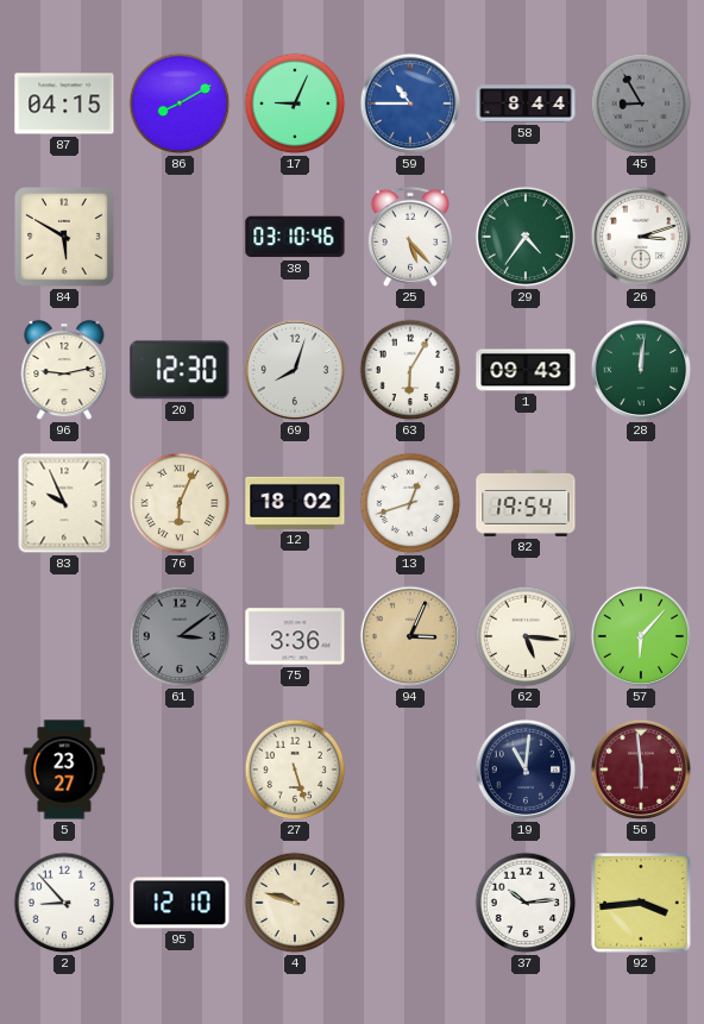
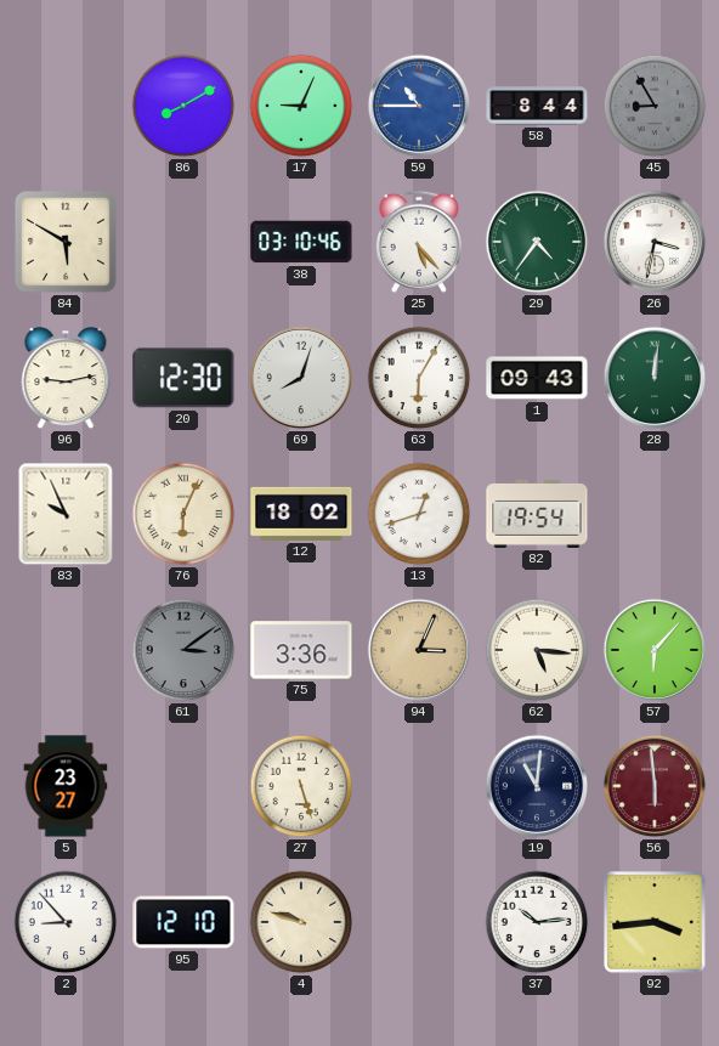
87: 04:15 -> none (64, 103)
26: 3:12 -> 3:32 (655, 242)
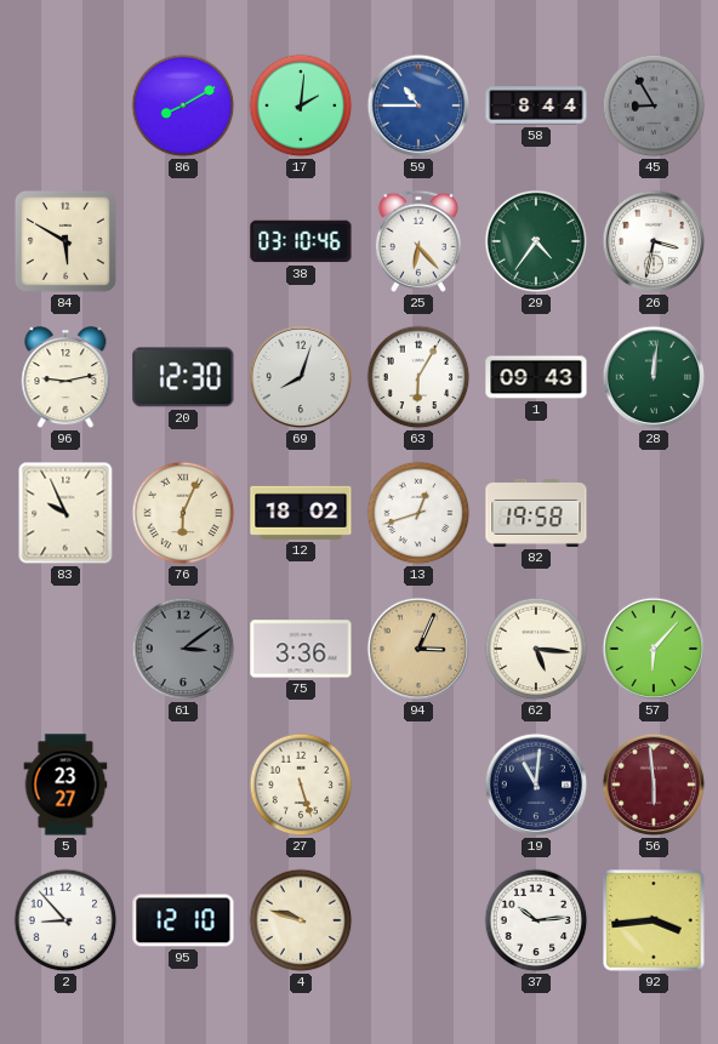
17: 9:04 -> 2:01 (301, 105)
25: 5:23 -> 6:23 (418, 241)
82: 19:54 -> 19:58 (536, 513)
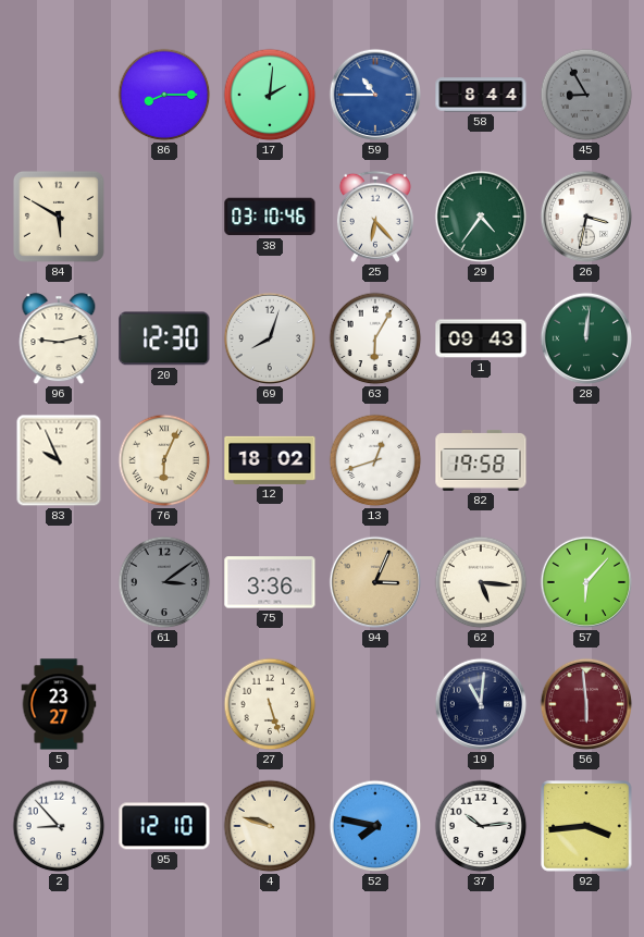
86: 8:10 -> 8:15 (164, 95)
52: none -> 7:47 (375, 826)
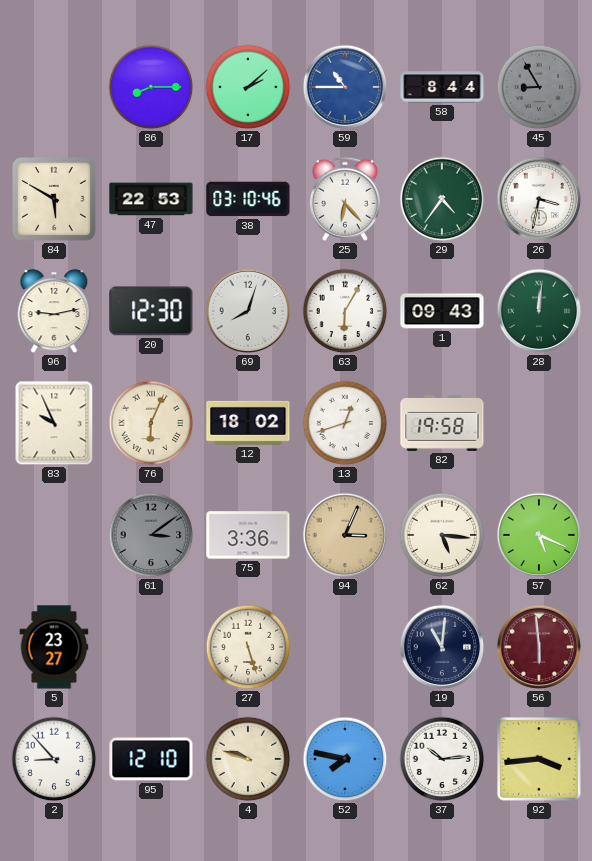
17: 2:01 -> 2:08 (248, 87)
47: none -> 22:53 (151, 199)
57: 6:07 -> 5:19 (539, 535)
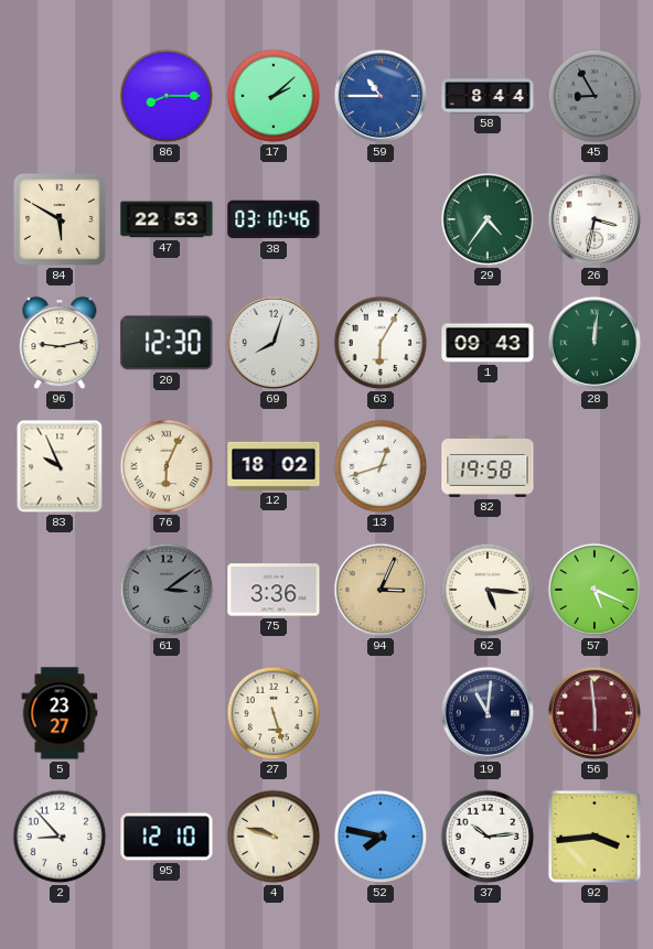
25: 6:23 -> none (345, 199)
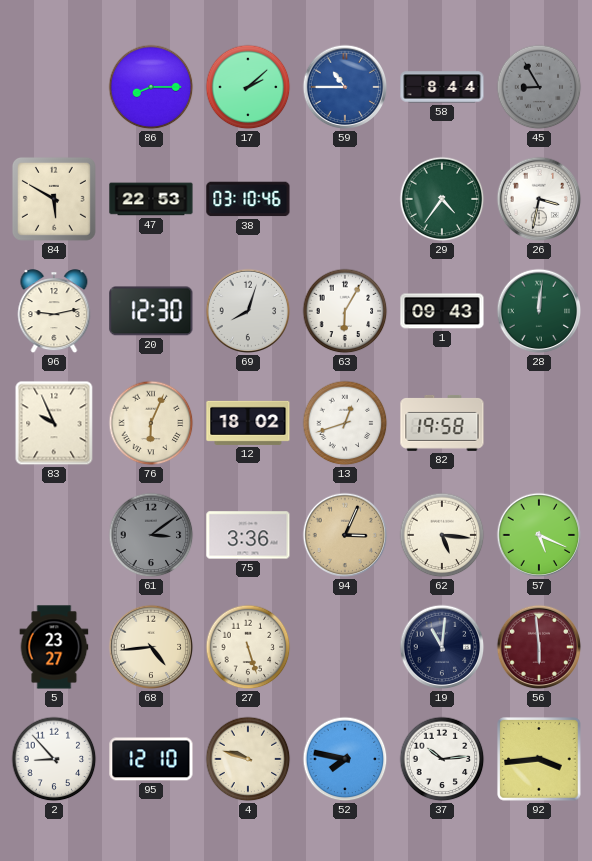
68: none -> 4:44 (151, 647)
